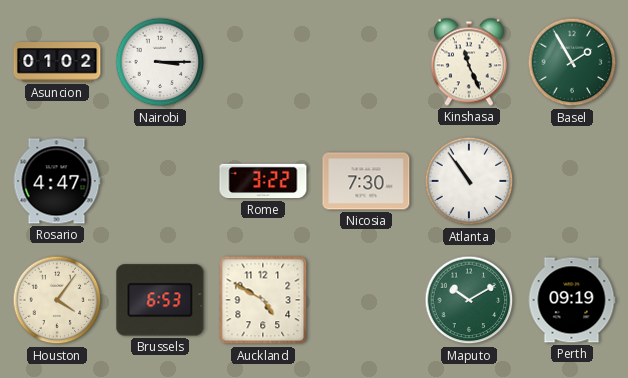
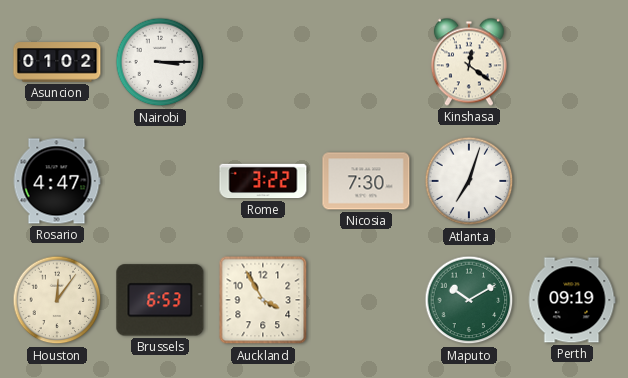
Kinshasa: 11:26 -> 12:21 (469, 62)
Basel: 1:55 -> none (572, 62)
Atlanta: 10:54 -> 7:03 (469, 181)
Houston: 4:06 -> 12:06 (57, 300)
Auckland: 4:50 -> 3:55 (263, 300)
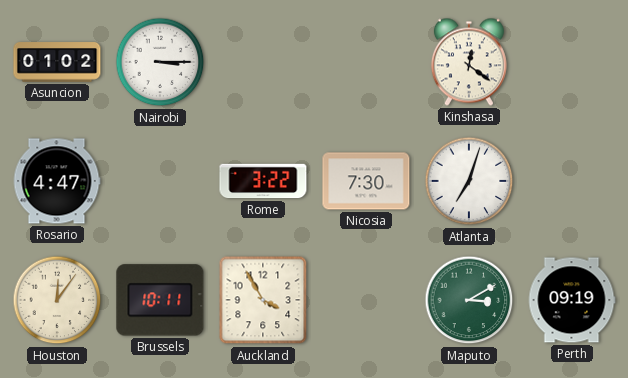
Brussels: 6:53 -> 10:11 (160, 300)
Maputo: 10:10 -> 3:10 (469, 300)
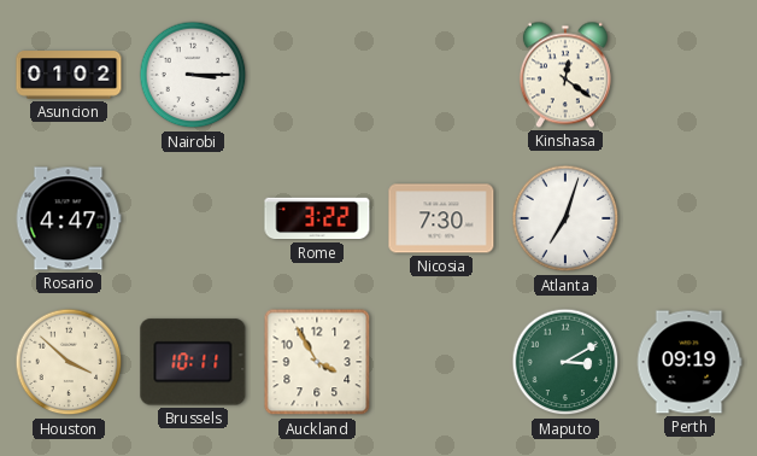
Houston: 12:06 -> 3:52 (69, 362)
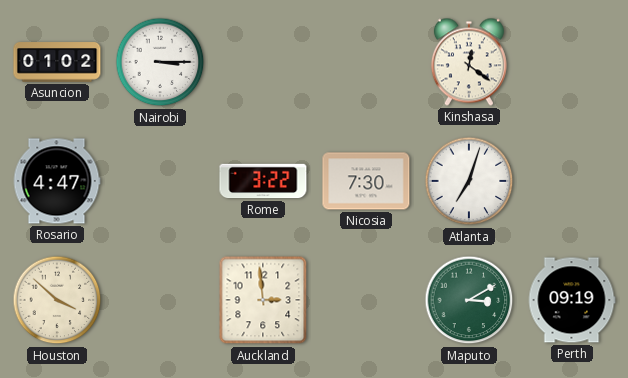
Brussels: 10:11 -> none (193, 362)
Auckland: 3:55 -> 2:59 (263, 300)
